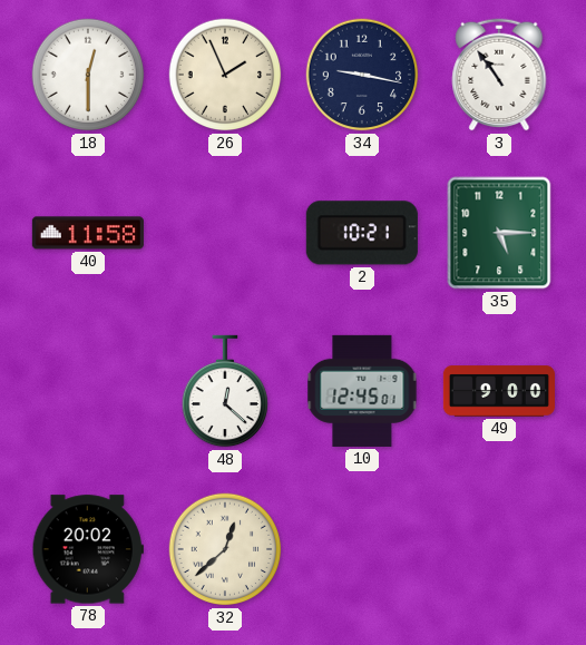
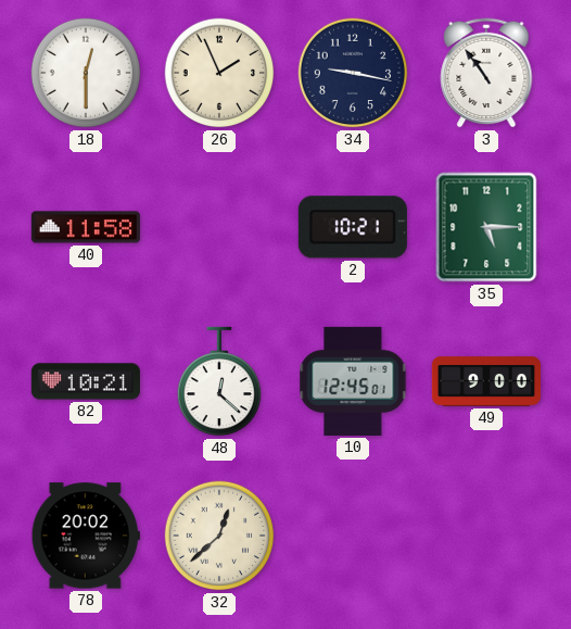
82: none -> 10:21 (86, 381)
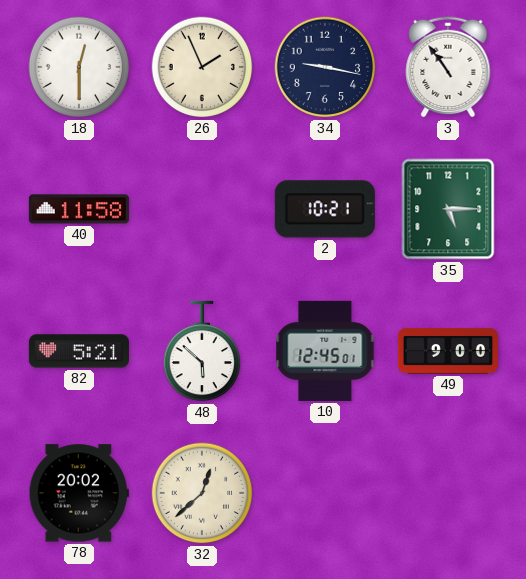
82: 10:21 -> 5:21 (79, 351)
48: 12:22 -> 5:52 (202, 351)
